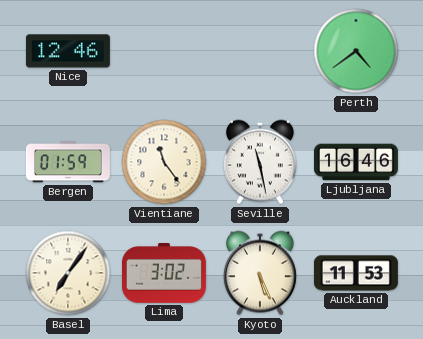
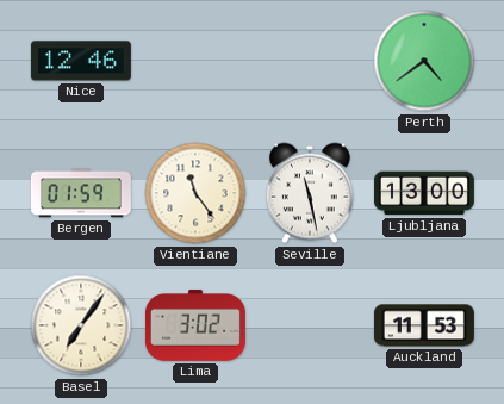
Ljubljana: 16:46 -> 13:00 (424, 193)
Kyoto: 5:26 -> none (260, 273)
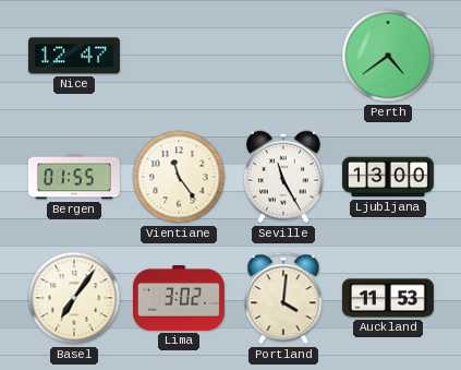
Nice: 12:46 -> 12:47 (74, 56)
Bergen: 01:59 -> 01:55 (74, 177)
Seville: 11:28 -> 11:25 (283, 177)
Portland: none -> 4:01 (283, 298)
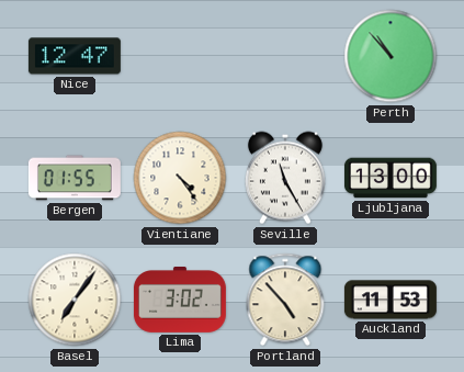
Perth: 4:39 -> 10:53 (391, 56)
Vientiane: 11:24 -> 4:24 (180, 178)
Portland: 4:01 -> 4:53 (285, 300)
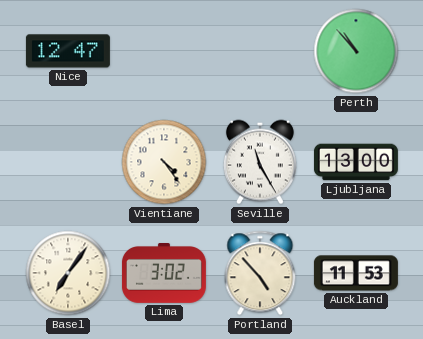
Bergen: 01:55 -> none (75, 178)
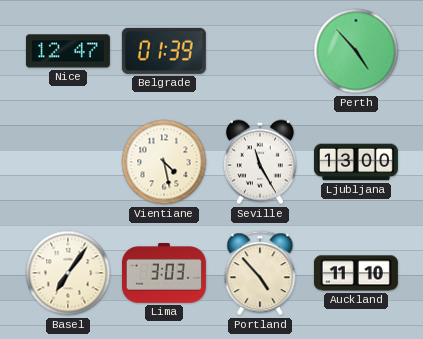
Belgrade: none -> 01:39 (164, 51)
Perth: 10:53 -> 4:53 (356, 51)
Vientiane: 4:24 -> 4:28 (164, 162)
Lima: 3:02 -> 3:03 (164, 274)
Auckland: 11:53 -> 11:10 (356, 273)
